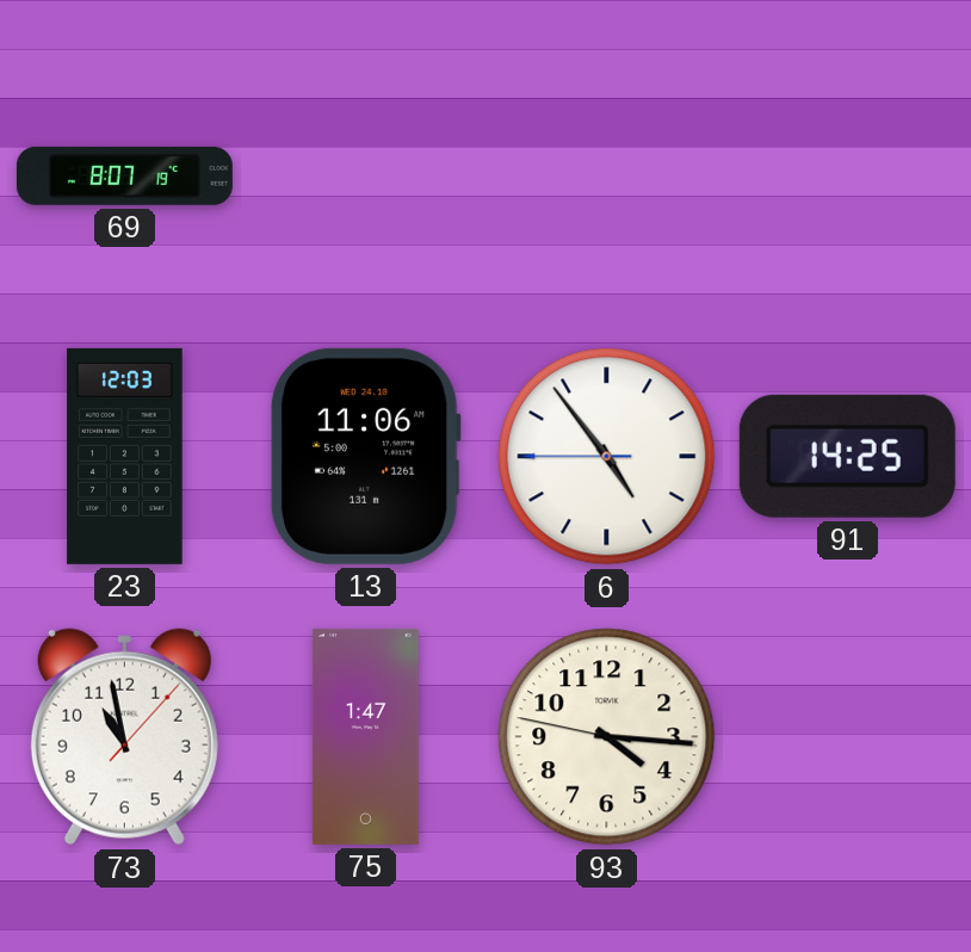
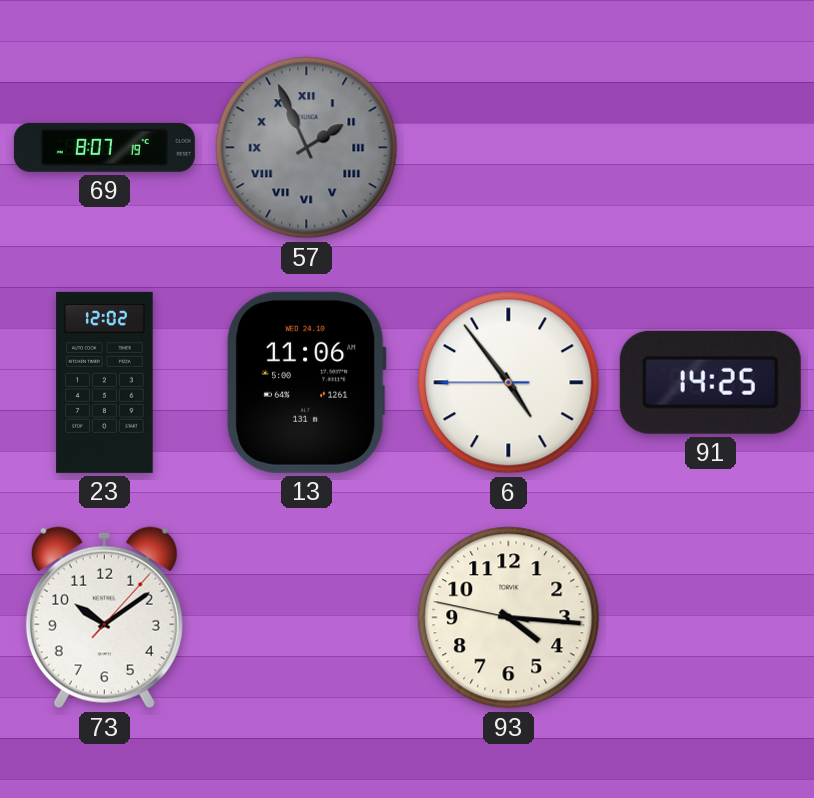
57: none -> 1:56 (307, 148)
23: 12:03 -> 12:02 (105, 382)
73: 10:58 -> 10:09 (104, 618)
75: 1:47 -> none (365, 736)
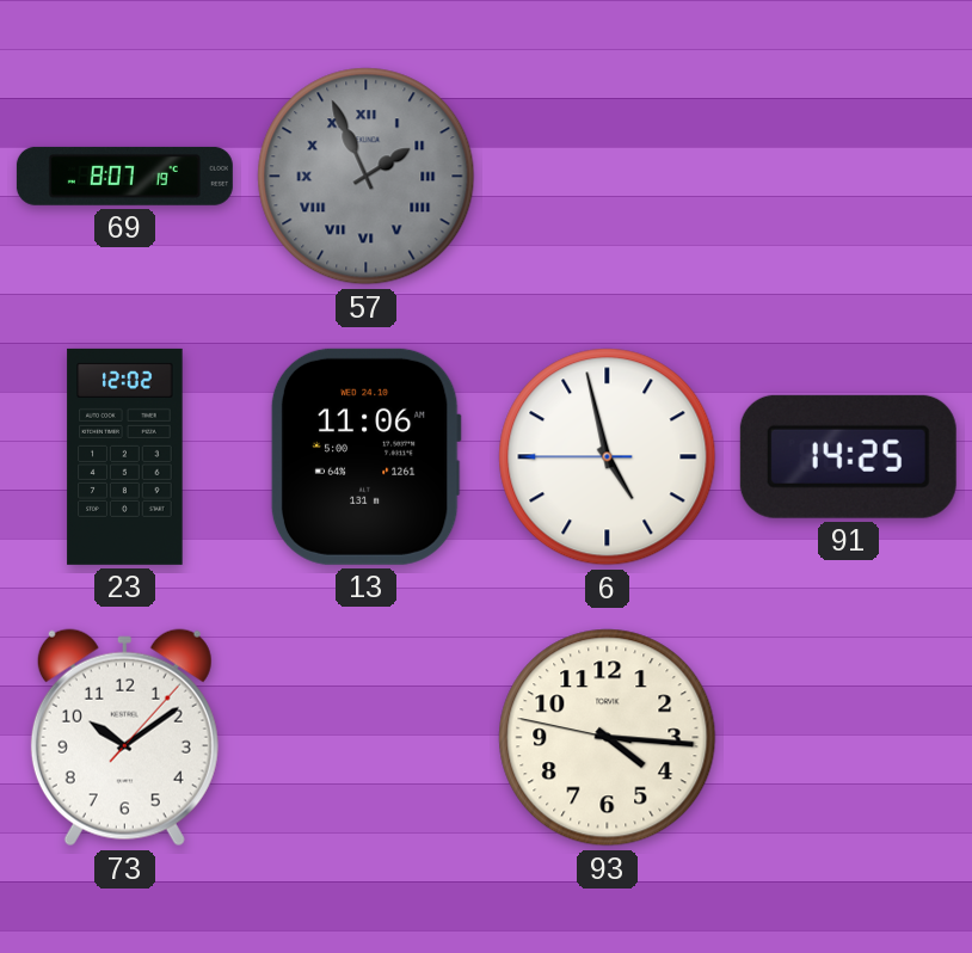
6: 4:53 -> 4:57 (608, 457)
